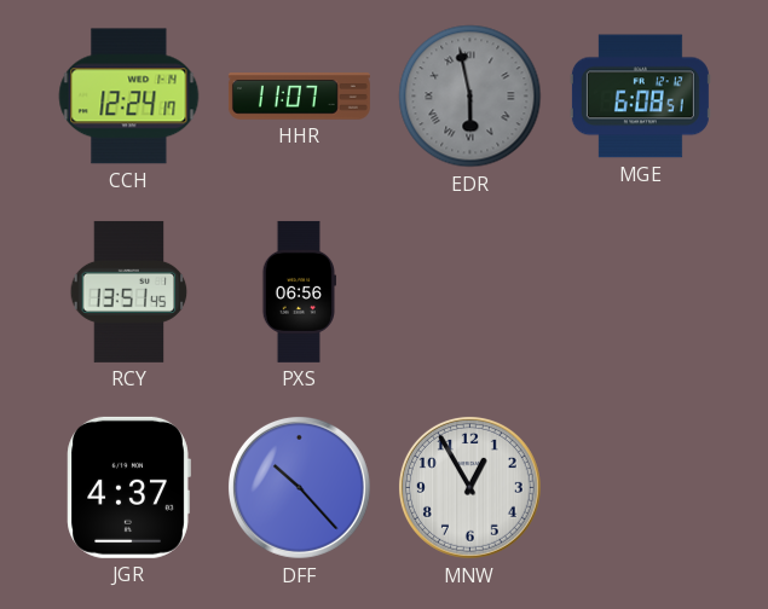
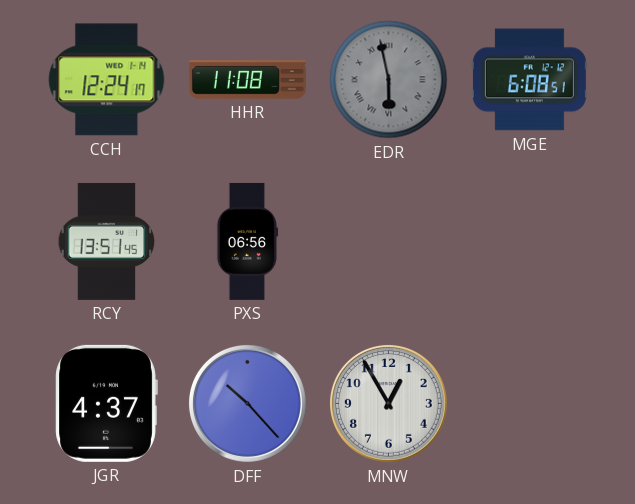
HHR: 11:07 -> 11:08 (247, 80)
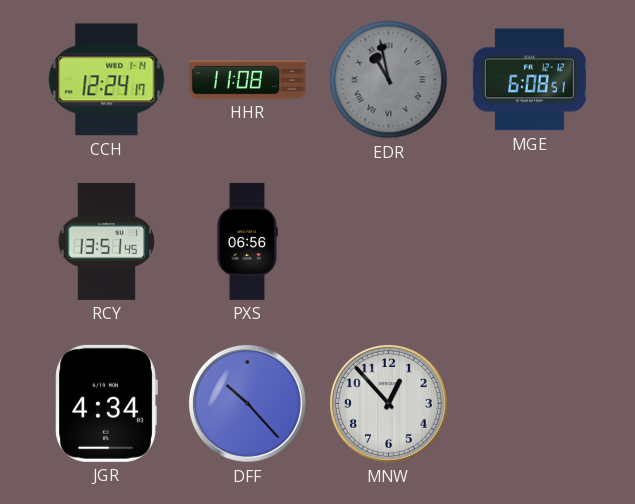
EDR: 5:58 -> 10:58 (389, 80)
JGR: 4:37 -> 4:34 (106, 403)
MNW: 12:55 -> 12:53 (388, 403)
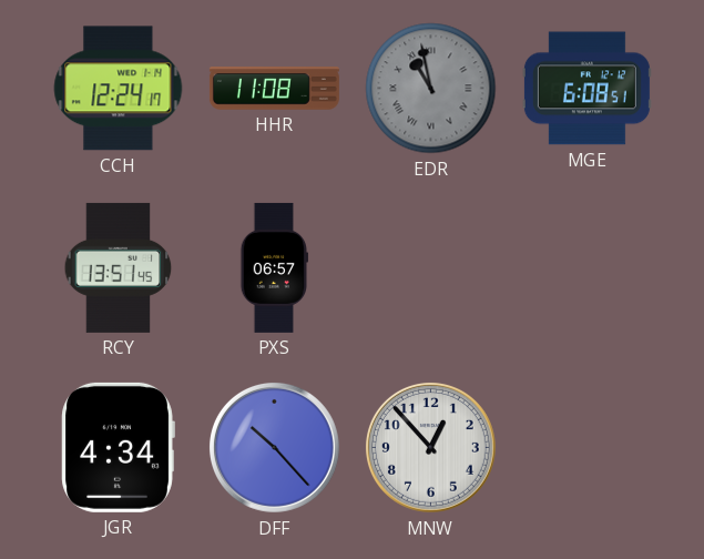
PXS: 06:56 -> 06:57 (274, 267)
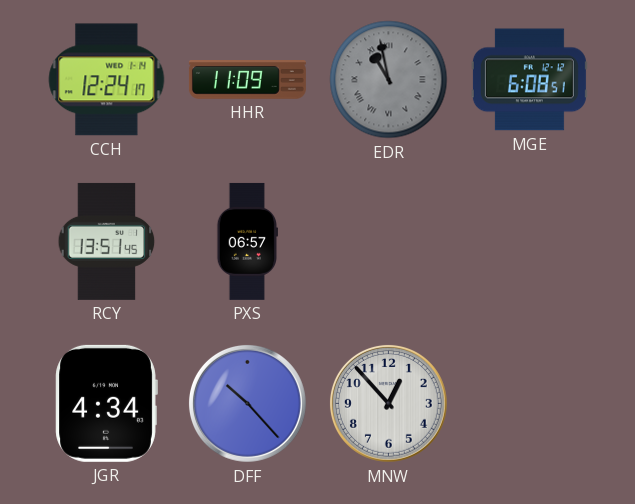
HHR: 11:08 -> 11:09 (247, 80)
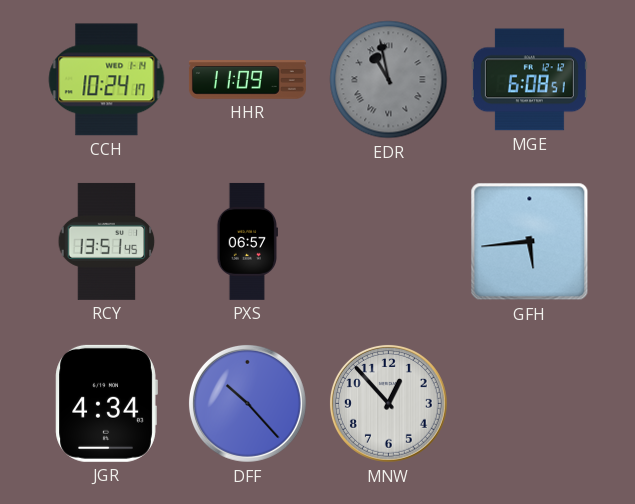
CCH: 12:24 -> 10:24 (107, 80)
GFH: none -> 5:44 (530, 242)
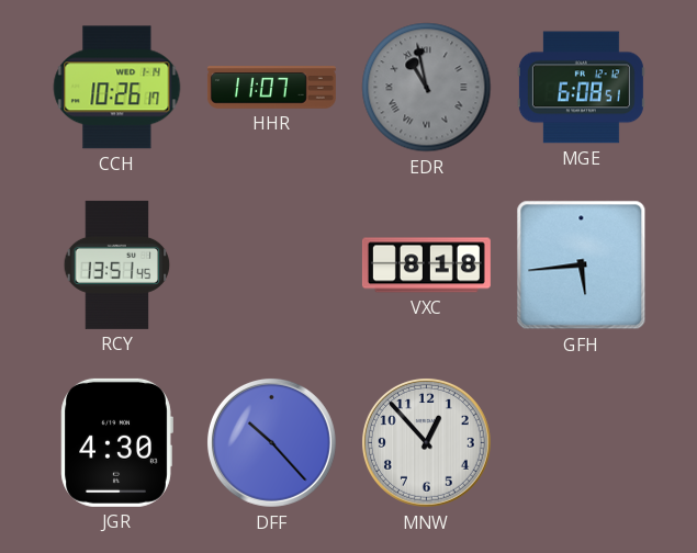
CCH: 10:24 -> 10:26 (117, 88)
HHR: 11:09 -> 11:07 (271, 88)
PXS: 06:57 -> none (247, 241)
VXC: none -> 8:18 (426, 266)
JGR: 4:34 -> 4:30 (116, 442)
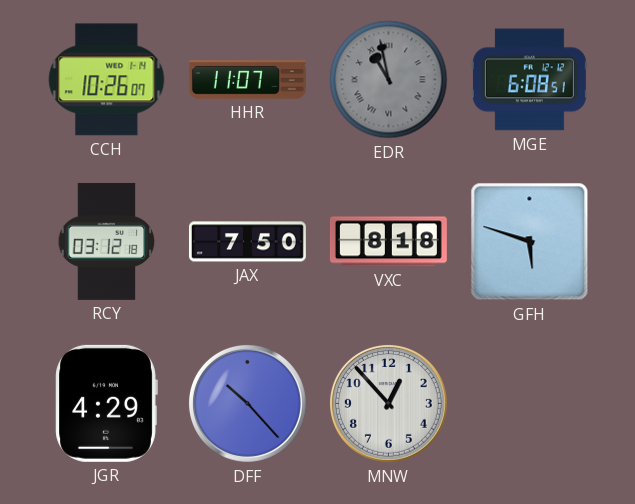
CCH: 10:26:17 -> 10:26:07 (107, 80)
RCY: 13:51 -> 03:12 (107, 241)
JAX: none -> 7:50 (247, 242)
GFH: 5:44 -> 5:48 (530, 242)
JGR: 4:30 -> 4:29 (106, 403)
